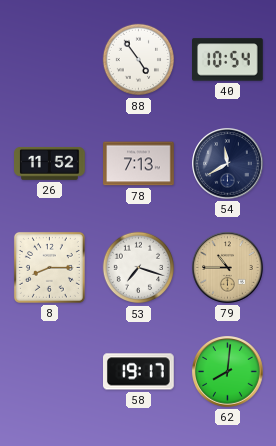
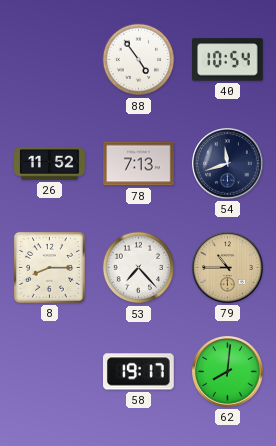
54: 11:40 -> 11:42 (228, 164)
53: 7:18 -> 7:23 (139, 268)
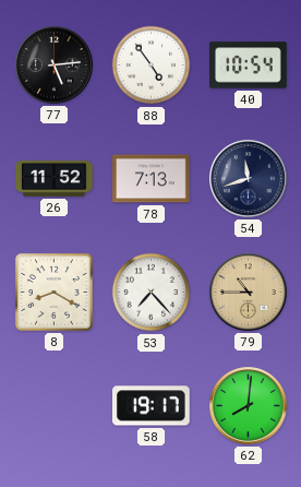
77: none -> 5:14 (55, 66)
8: 8:15 -> 8:20 (53, 292)
